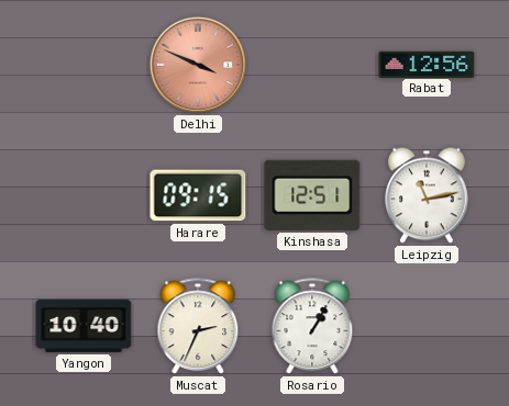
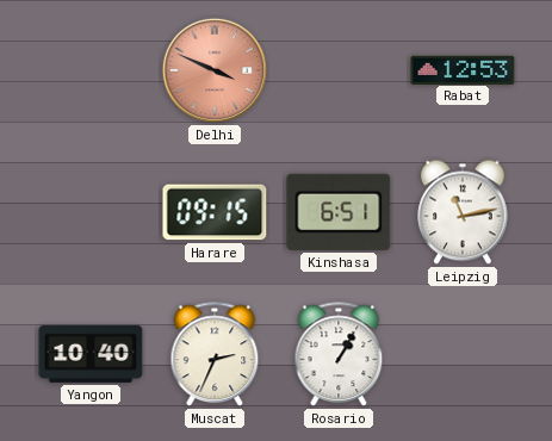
Rabat: 12:56 -> 12:53 (463, 69)
Kinshasa: 12:51 -> 6:51 (339, 212)
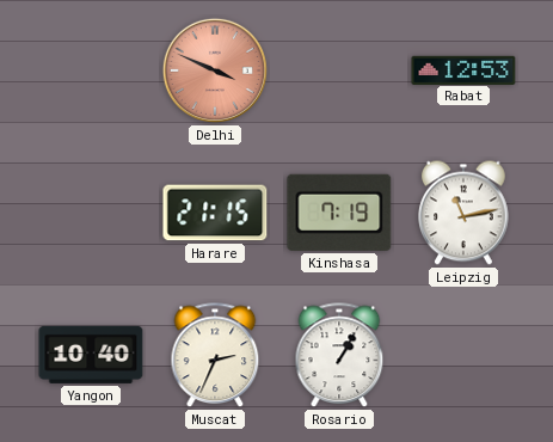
Harare: 09:15 -> 21:15 (215, 213)
Kinshasa: 6:51 -> 7:19 (339, 213)
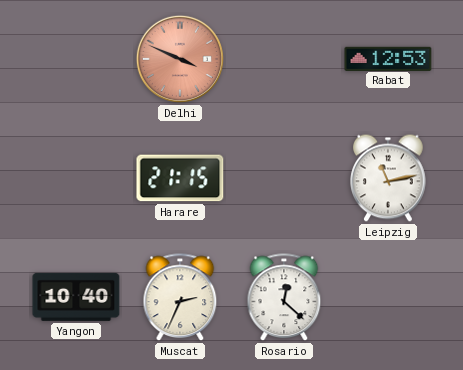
Kinshasa: 7:19 -> none (339, 213)
Rosario: 1:05 -> 12:22 (284, 298)
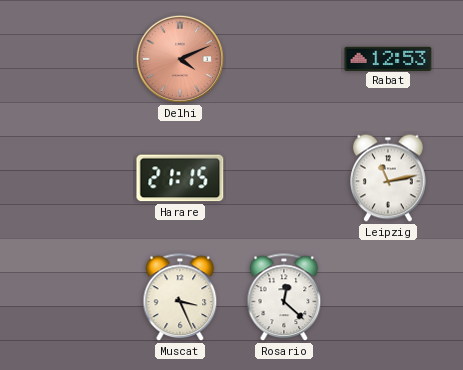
Delhi: 3:49 -> 4:11 (180, 59)
Yangon: 10:40 -> none (76, 297)
Muscat: 2:34 -> 3:26 (180, 298)
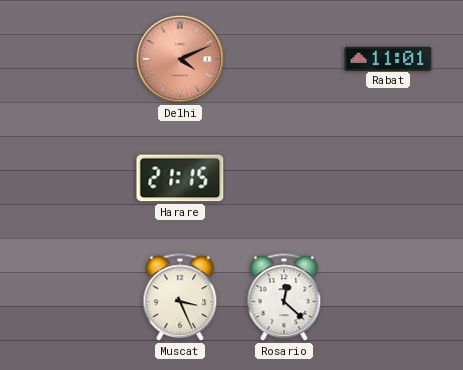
Rabat: 12:53 -> 11:01 (388, 58)
Leipzig: 11:13 -> none (389, 178)
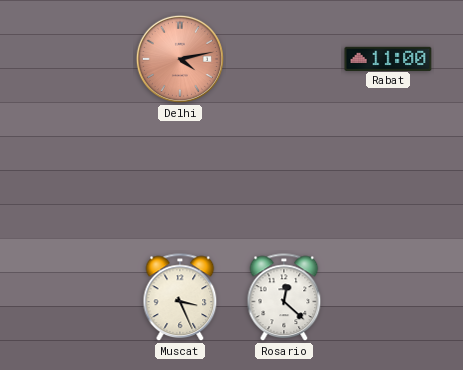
Delhi: 4:11 -> 4:13 (180, 59)
Rabat: 11:01 -> 11:00 (388, 58)
Harare: 21:15 -> none (180, 178)
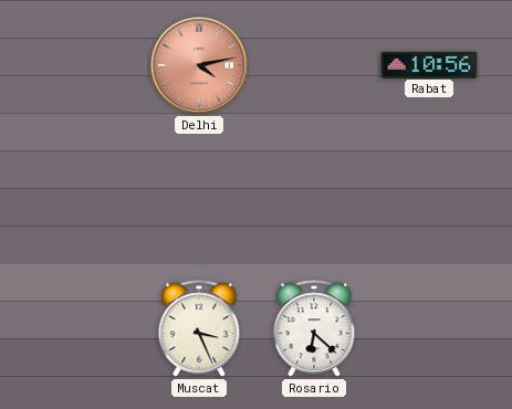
Rabat: 11:00 -> 10:56 (429, 64)
Rosario: 12:22 -> 6:22 (314, 329)
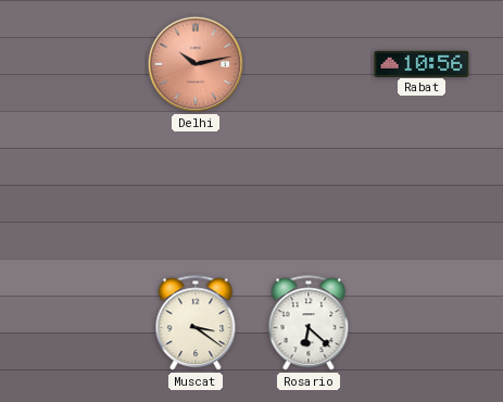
Delhi: 4:13 -> 10:13 (196, 64)
Muscat: 3:26 -> 3:21 (196, 324)
